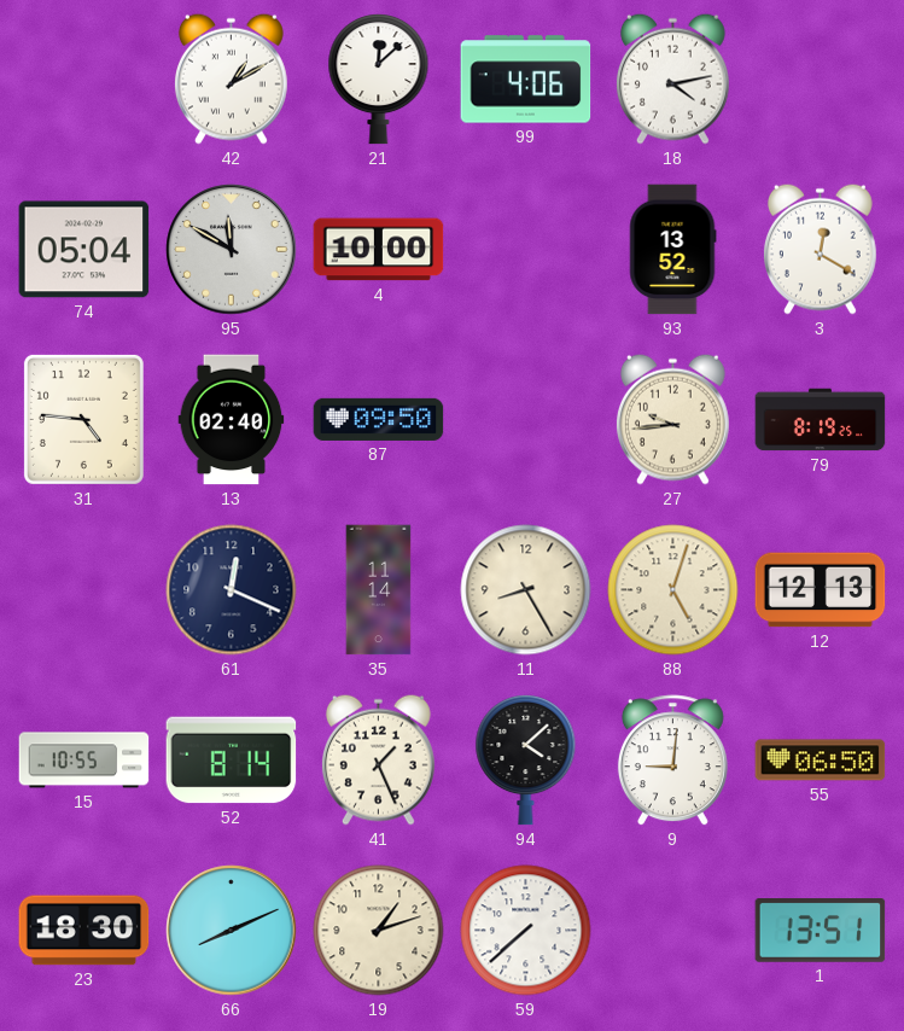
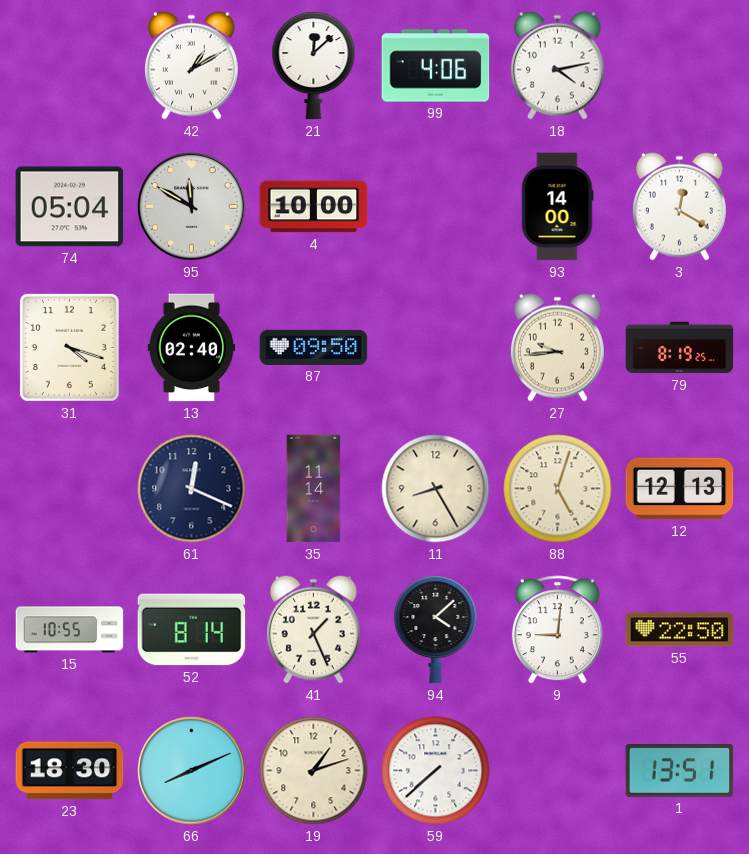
93: 13:52 -> 14:00 (557, 207)
31: 4:46 -> 4:18 (69, 347)
55: 06:50 -> 22:50 (680, 630)
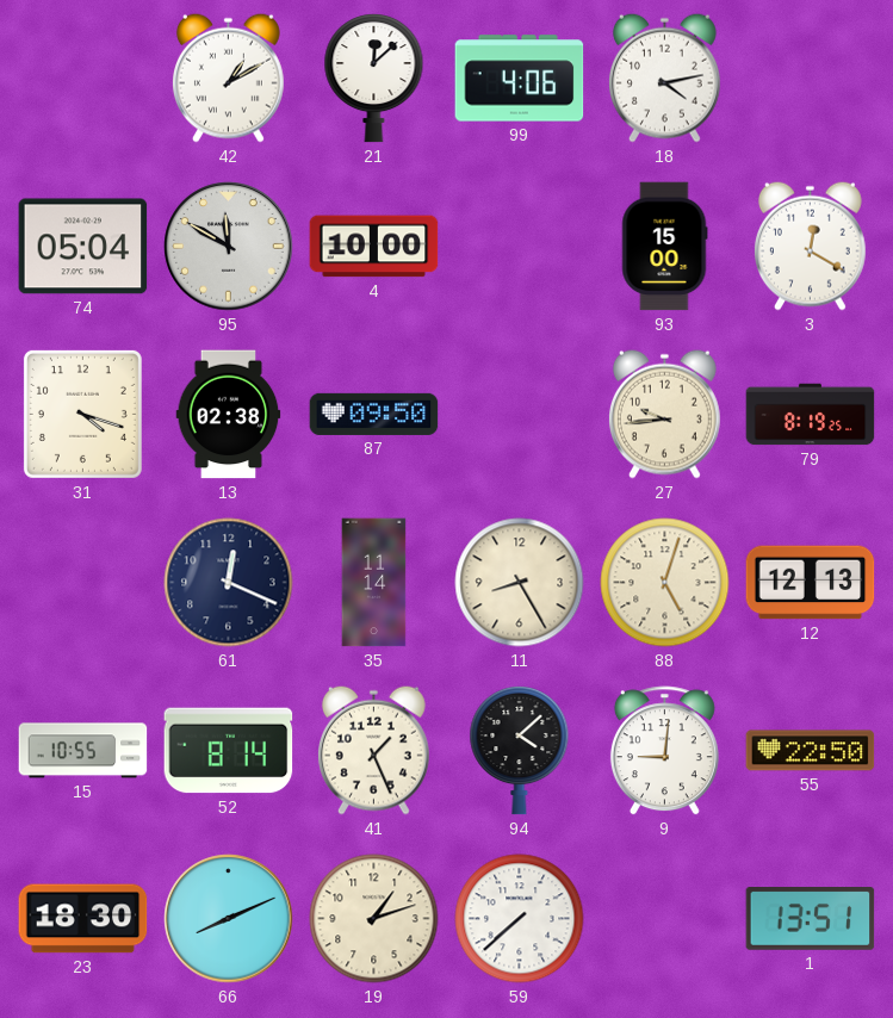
93: 14:00 -> 15:00 (664, 247)
13: 02:40 -> 02:38 (229, 415)
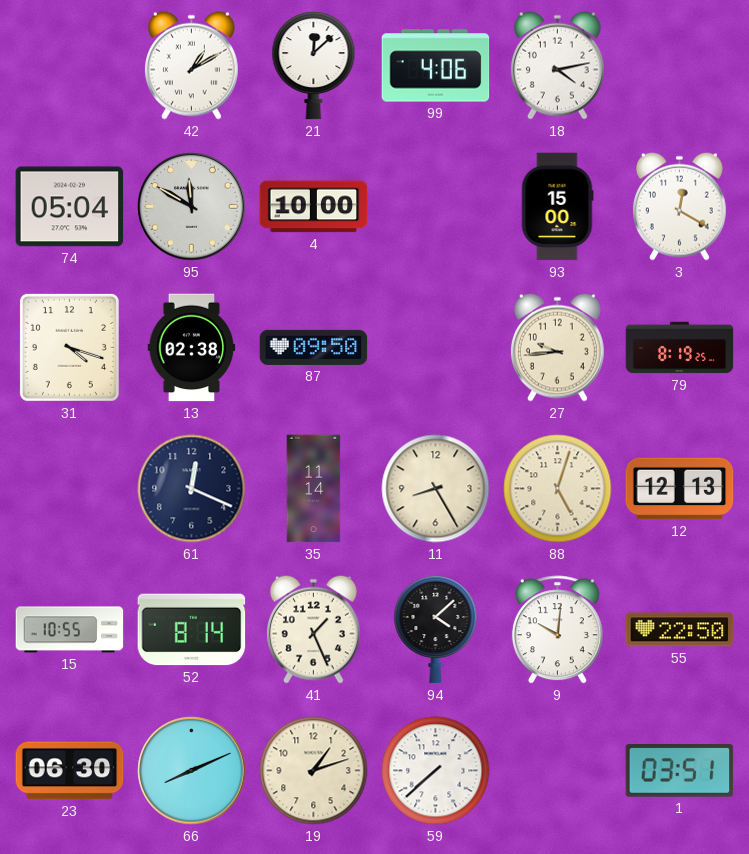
9: 9:01 -> 10:01 (557, 630)
23: 18:30 -> 06:30 (70, 771)
1: 13:51 -> 03:51 (680, 771)
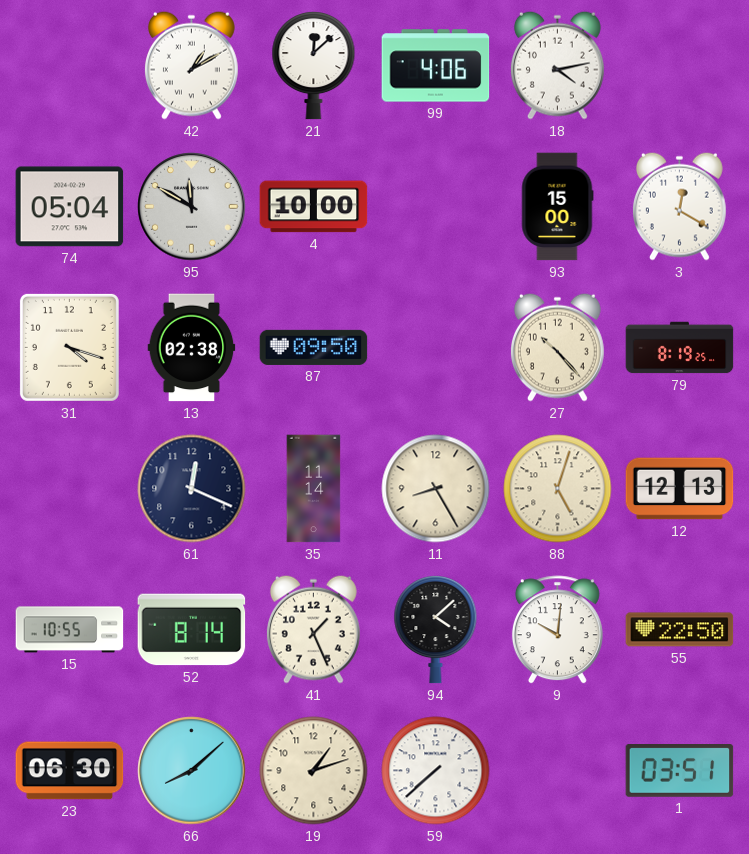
27: 9:44 -> 10:23 (557, 347)
66: 8:11 -> 8:08 (192, 771)
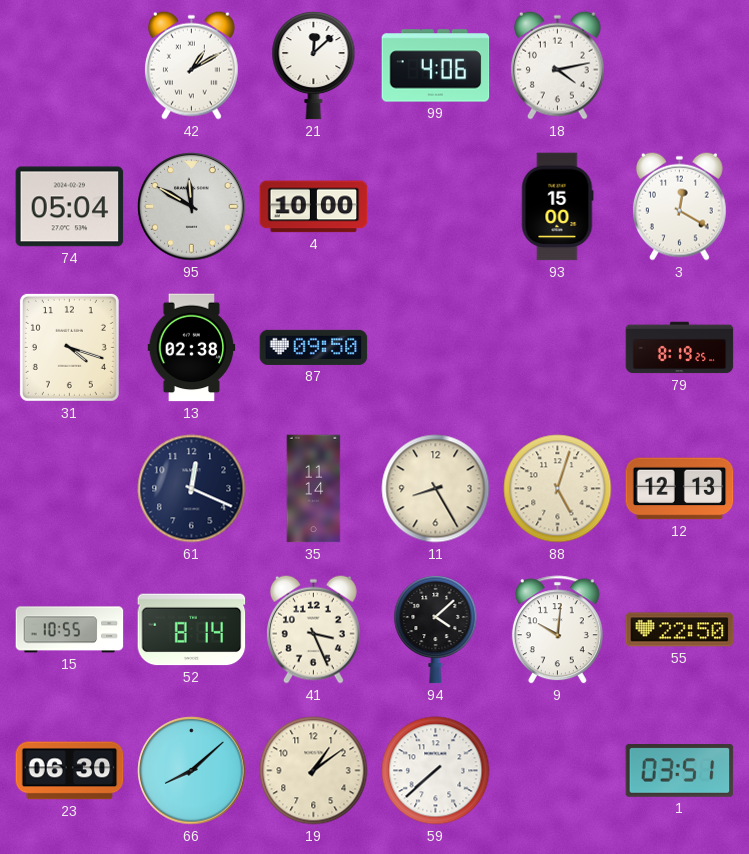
27: 10:23 -> none (557, 347)
41: 1:26 -> 3:26 (313, 629)
19: 1:12 -> 1:09 (314, 771)
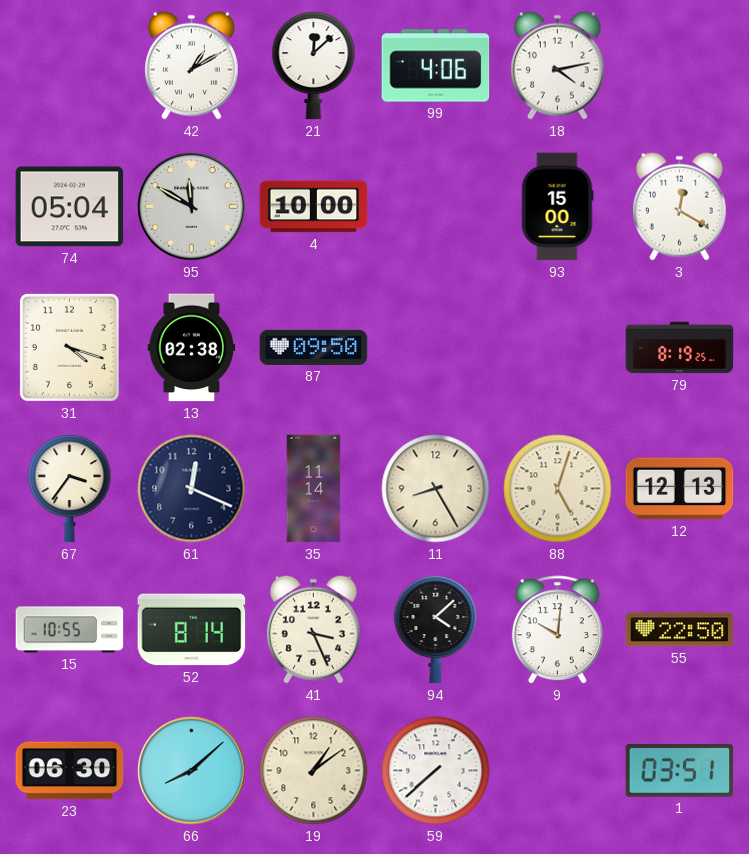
67: none -> 3:36 (70, 488)
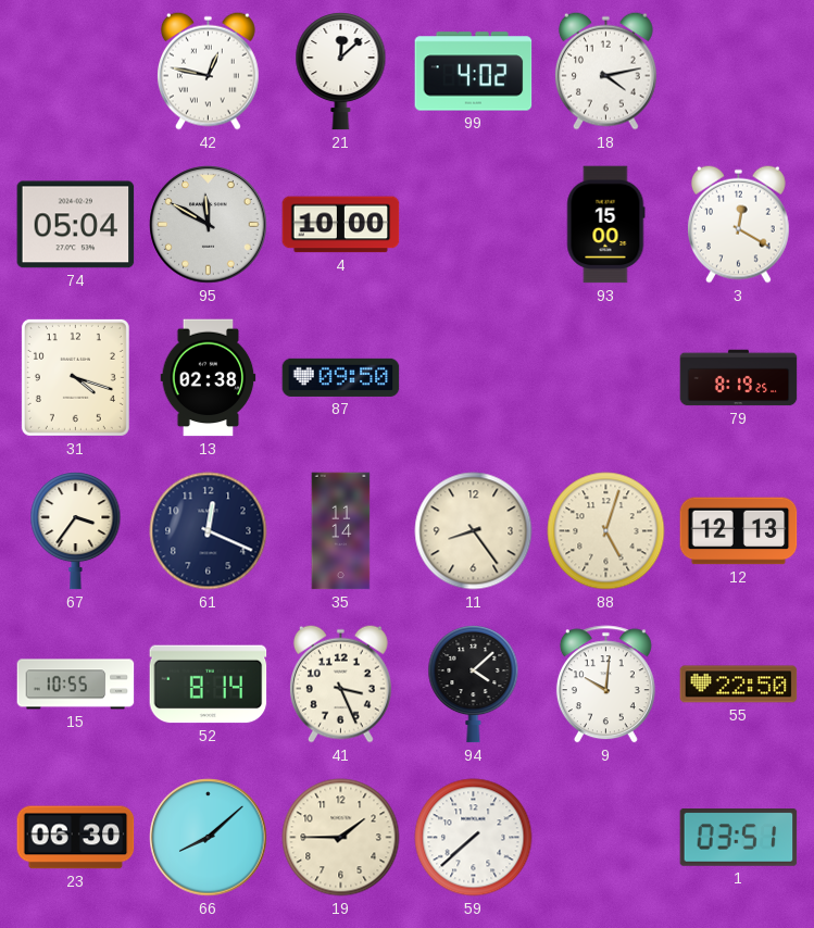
42: 1:10 -> 12:47 (208, 71)
99: 4:06 -> 4:02 (474, 72)
11: 8:25 -> 8:24 (474, 531)
19: 1:09 -> 1:45 (341, 838)
